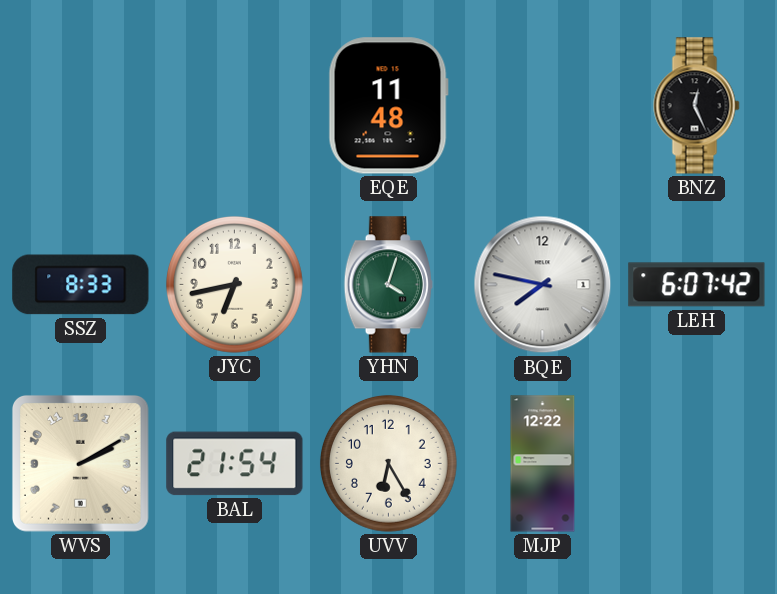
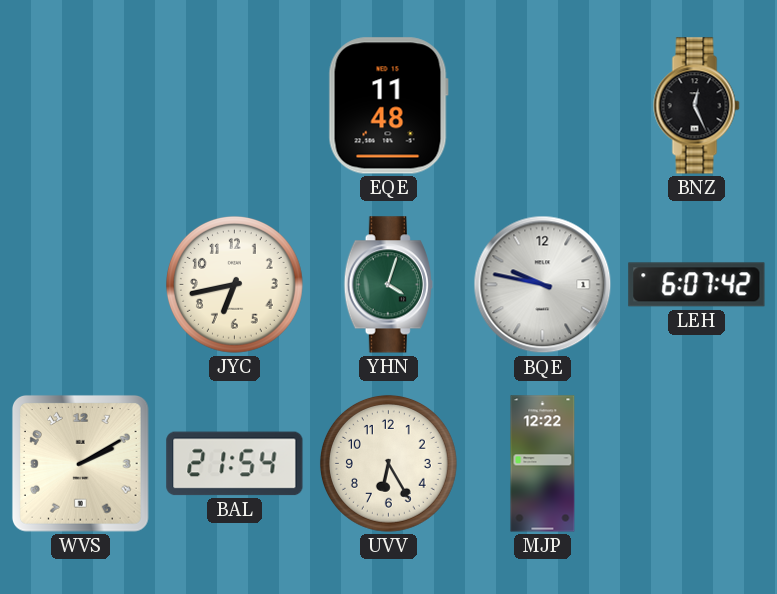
SSZ: 8:33 -> none (81, 285)
BQE: 7:47 -> 9:47 (543, 285)
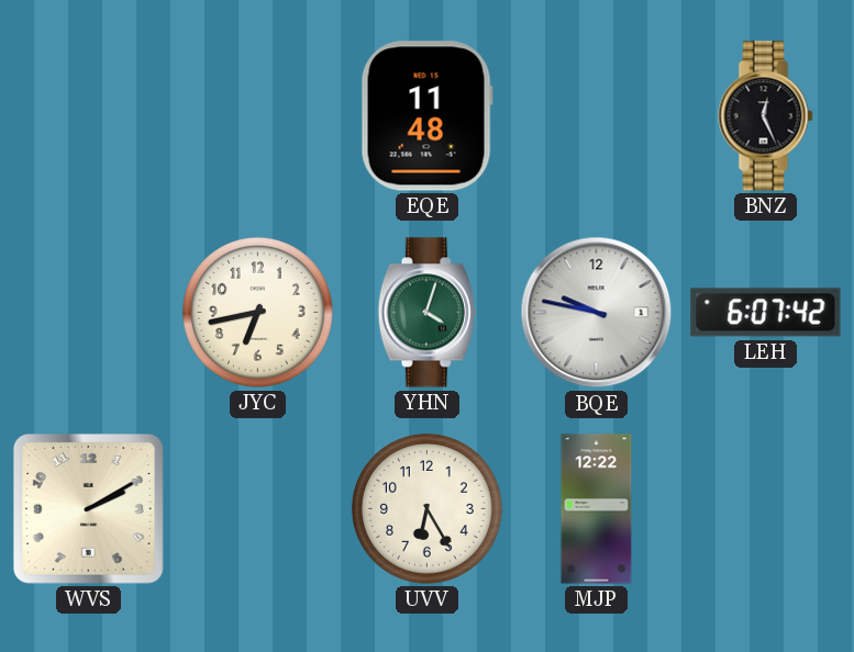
BAL: 21:54 -> none (235, 464)
